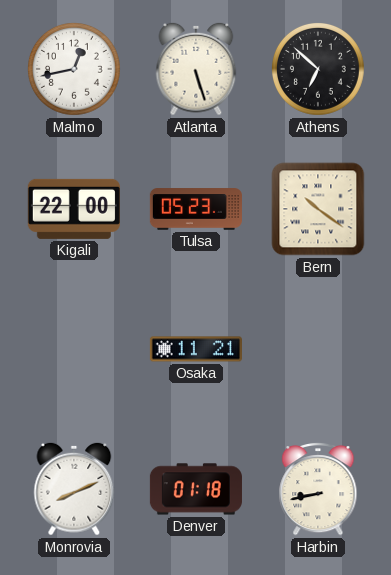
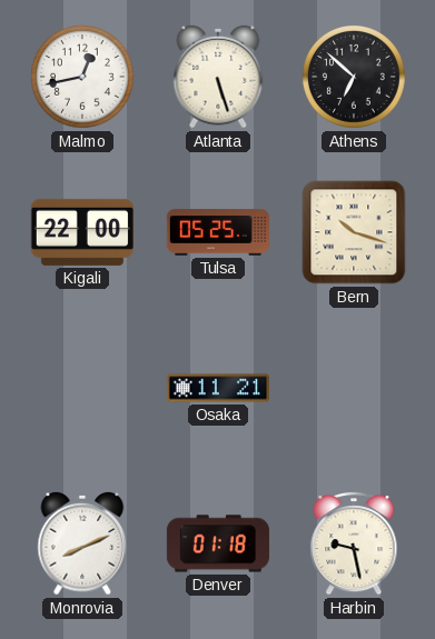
Tulsa: 05:23 -> 05:25 (218, 232)
Bern: 10:21 -> 10:18 (354, 232)
Harbin: 8:43 -> 9:28 (354, 543)
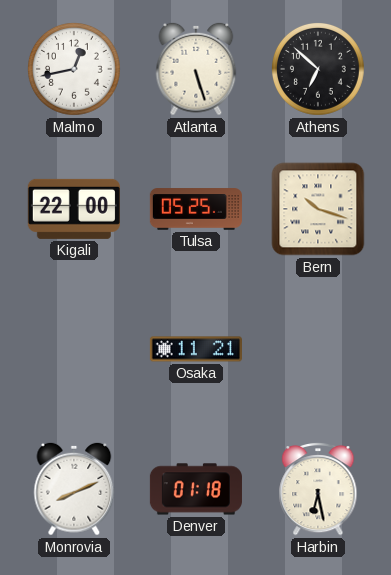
Harbin: 9:28 -> 6:28 (318, 489)
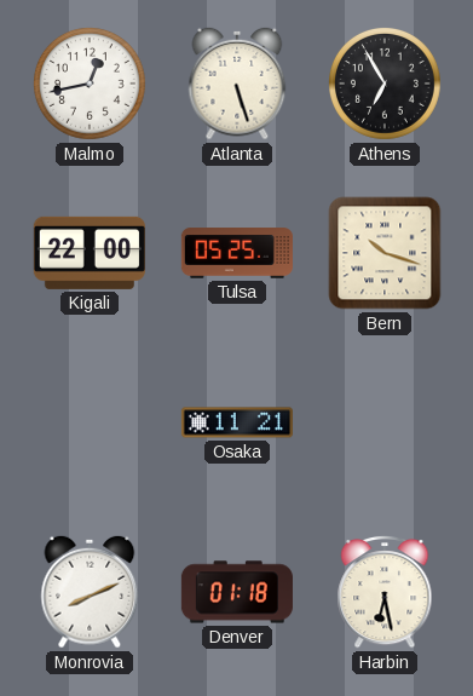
Athens: 6:52 -> 6:55 (386, 85)
